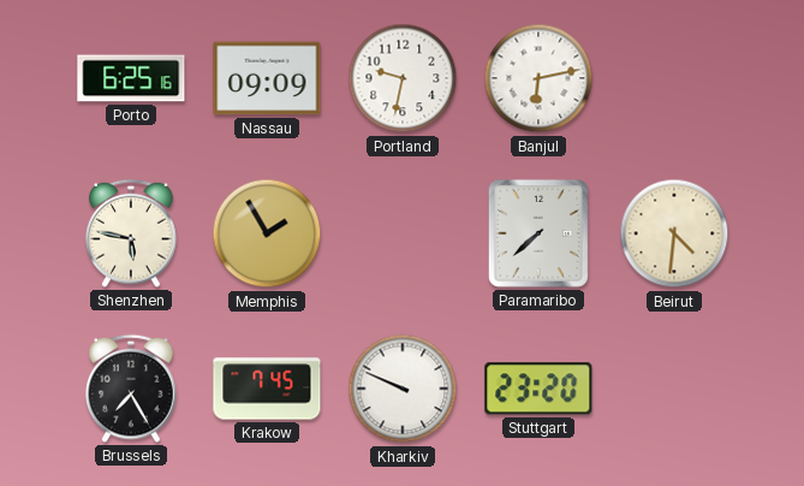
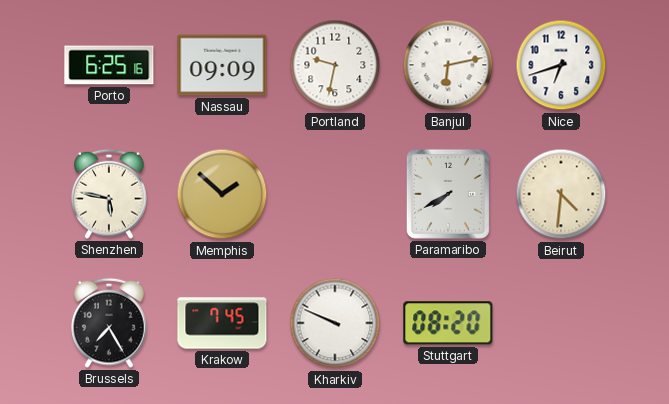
Nice: none -> 6:42 (561, 65)
Memphis: 1:55 -> 1:52 (222, 194)
Paramaribo: 7:38 -> 7:40 (448, 194)
Stuttgart: 23:20 -> 08:20 (448, 323)
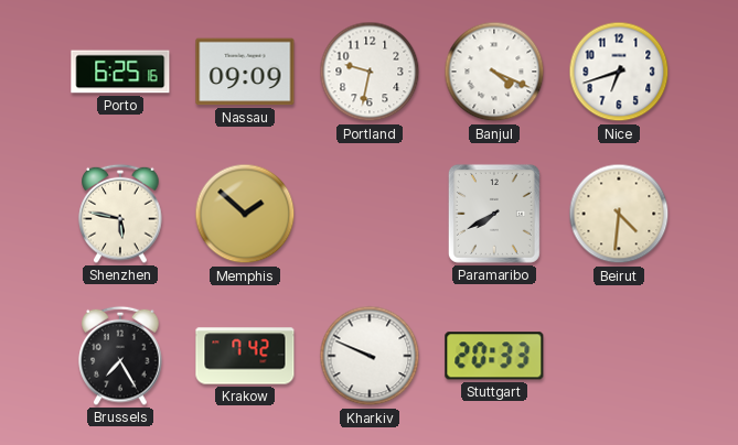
Banjul: 6:13 -> 4:19 (494, 72)
Krakow: 7:45 -> 7:42 (245, 356)
Stuttgart: 08:20 -> 20:33 (494, 356)
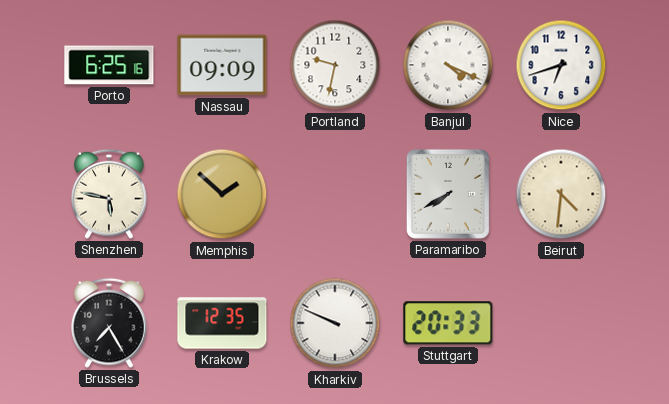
Krakow: 7:42 -> 12:35 (222, 323)
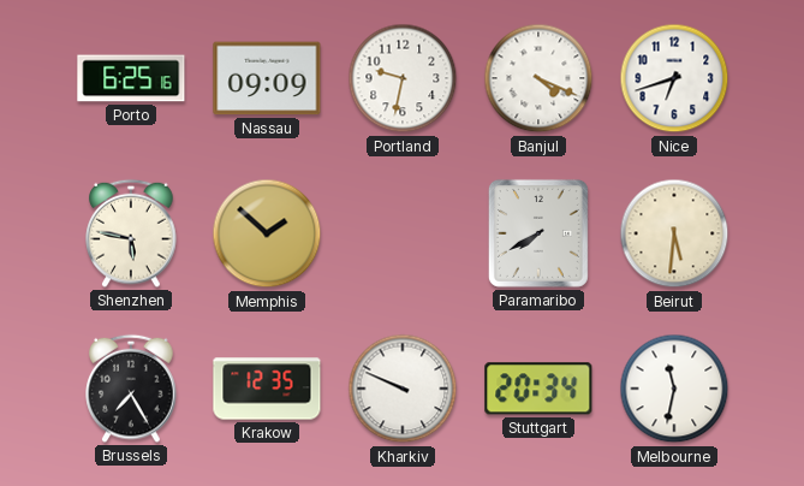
Beirut: 4:31 -> 5:31 (674, 233)
Stuttgart: 20:33 -> 20:34 (538, 389)
Melbourne: none -> 11:32 (674, 389)
